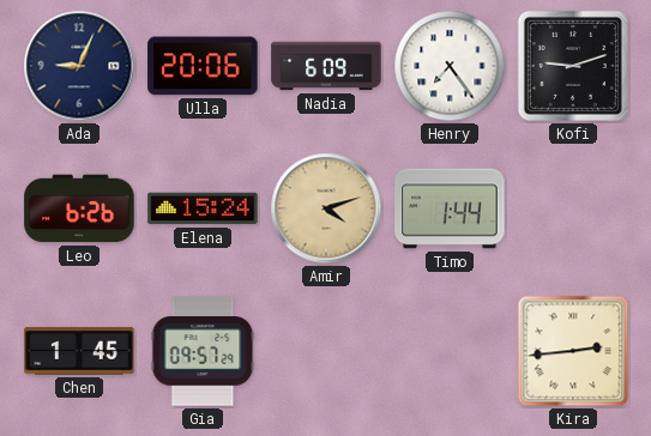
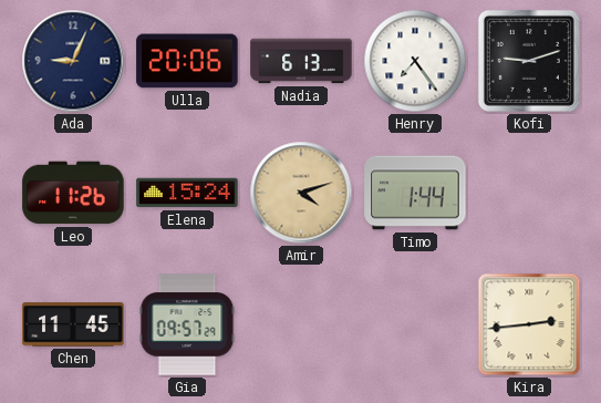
Nadia: 6:09 -> 6:13 (301, 61)
Leo: 6:26 -> 11:26 (73, 193)
Chen: 1:45 -> 11:45 (73, 324)
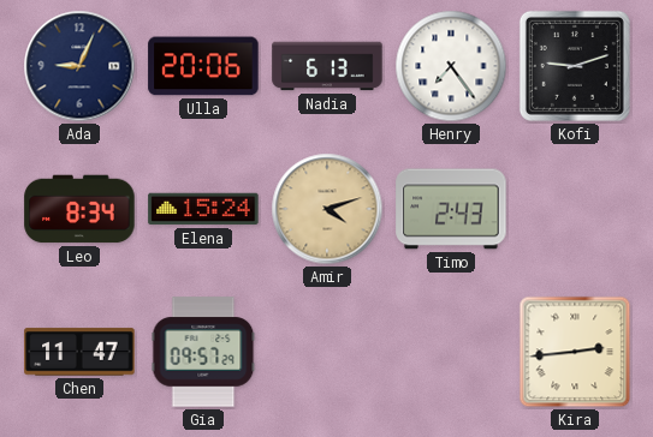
Leo: 11:26 -> 8:34 (79, 209)
Timo: 1:44 -> 2:43 (451, 209)
Chen: 11:45 -> 11:47 (79, 352)
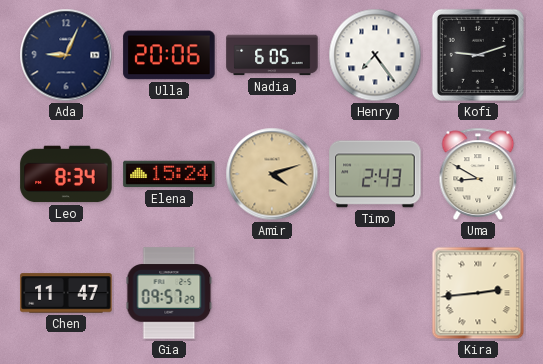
Nadia: 6:13 -> 6:05 (272, 55)
Uma: none -> 8:50 (478, 174)
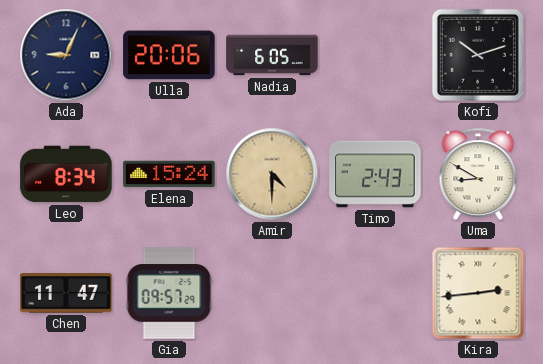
Henry: 7:24 -> none (375, 55)
Kofi: 9:12 -> 10:12 (478, 55)
Amir: 4:12 -> 4:30 (272, 174)
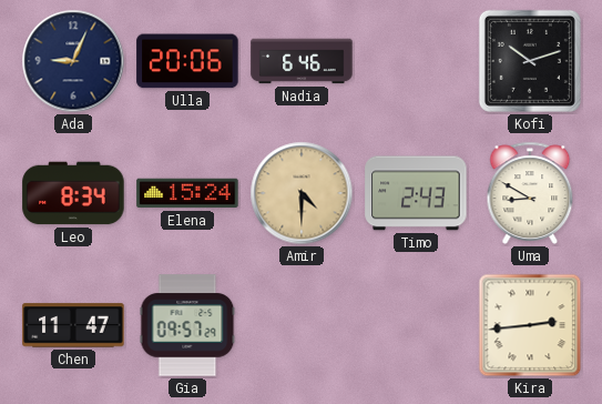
Nadia: 6:05 -> 6:46 (302, 61)
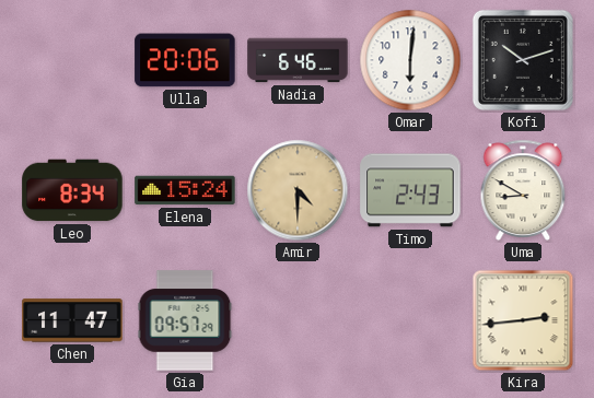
Ada: 9:04 -> none (73, 61)
Omar: none -> 6:01 (410, 60)
